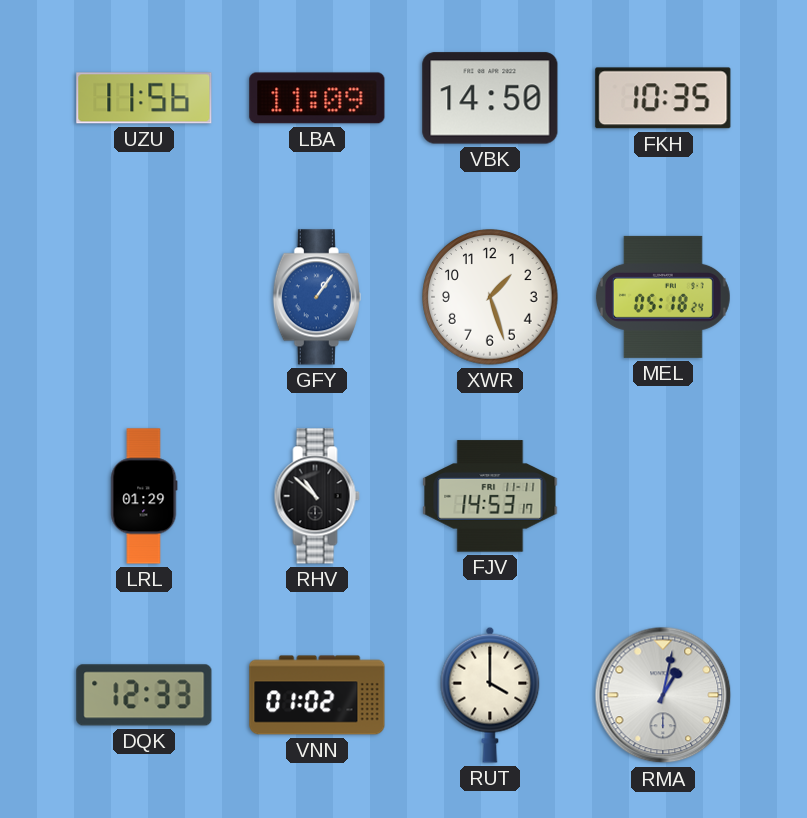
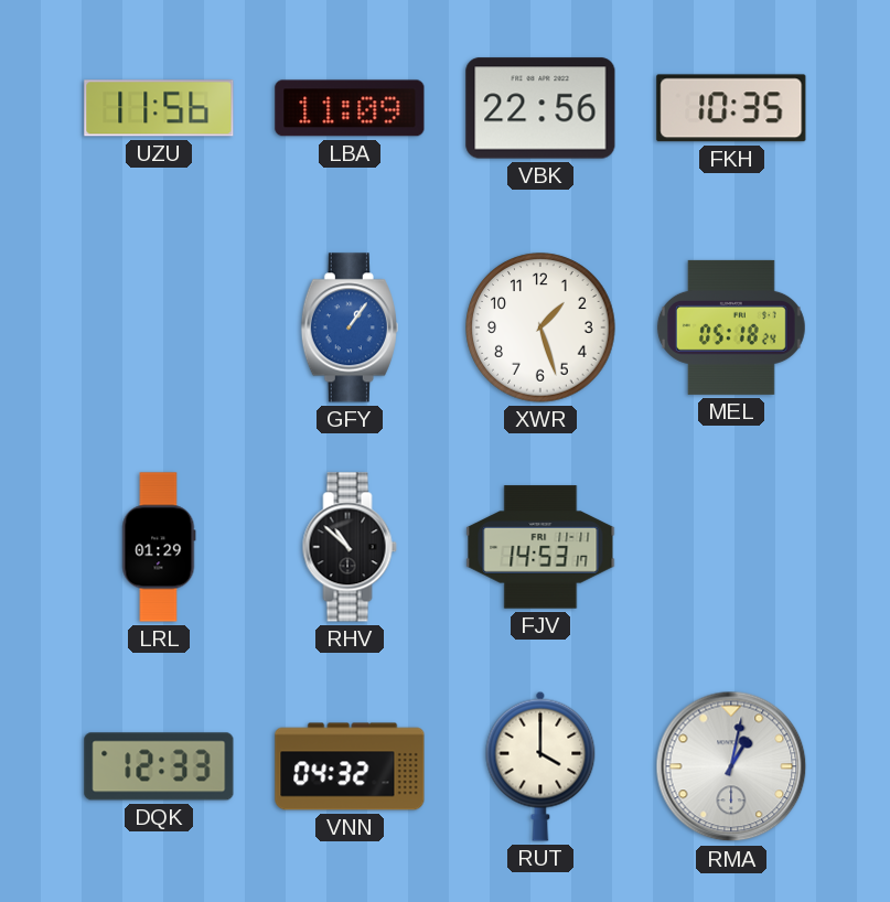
VBK: 14:50 -> 22:56 (540, 108)
VNN: 01:02 -> 04:32 (350, 766)
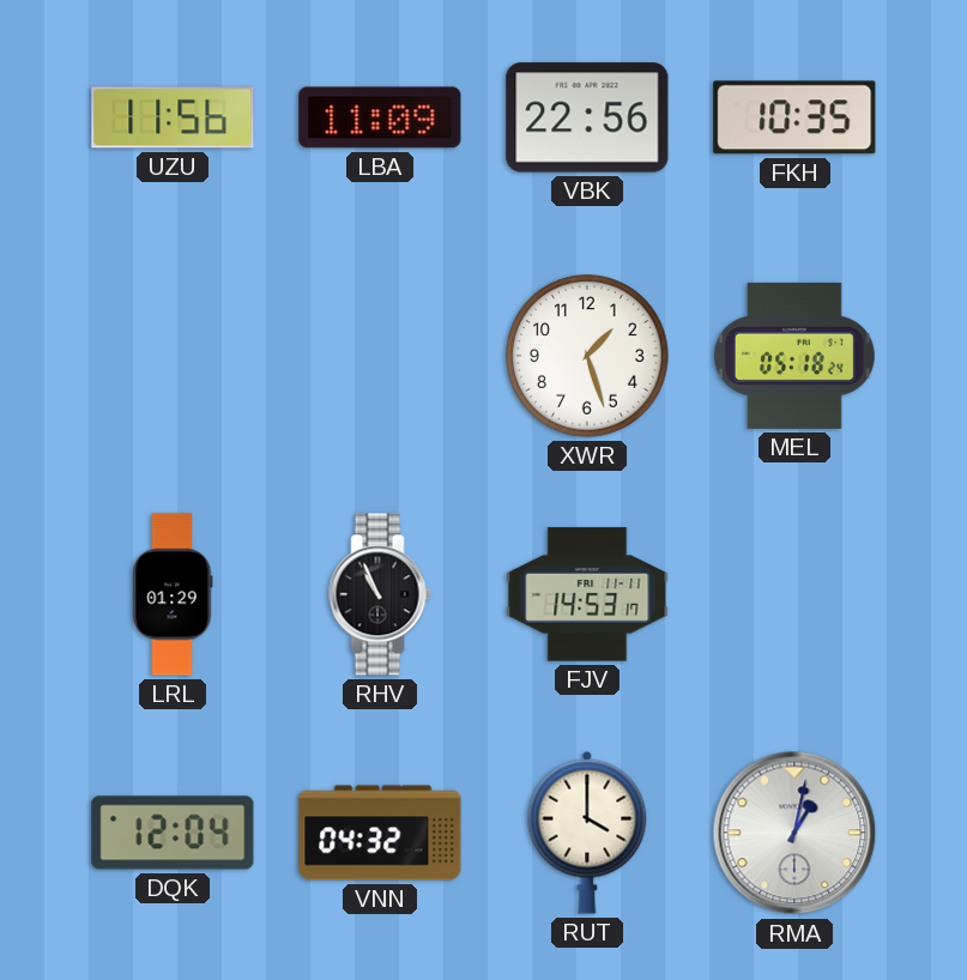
GFY: 1:06 -> none (350, 327)
RHV: 10:52 -> 10:56 (380, 594)
DQK: 12:33 -> 12:04 (173, 833)
